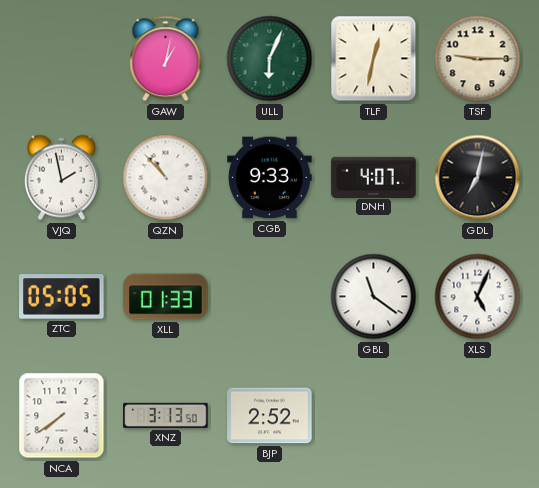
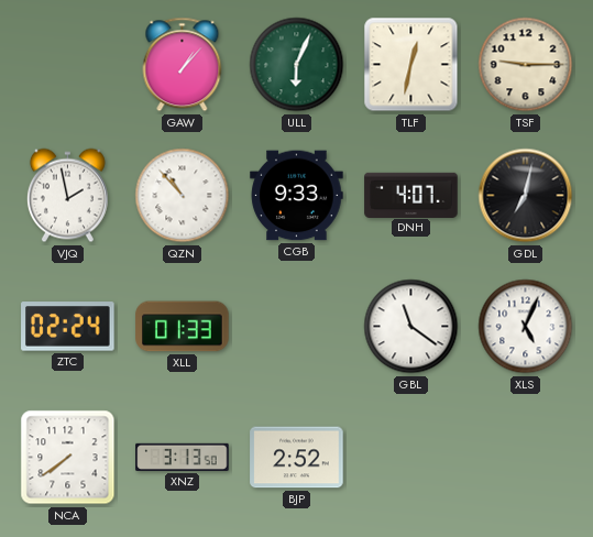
GAW: 1:02 -> 1:07 (183, 65)
ZTC: 05:05 -> 02:24 (68, 327)
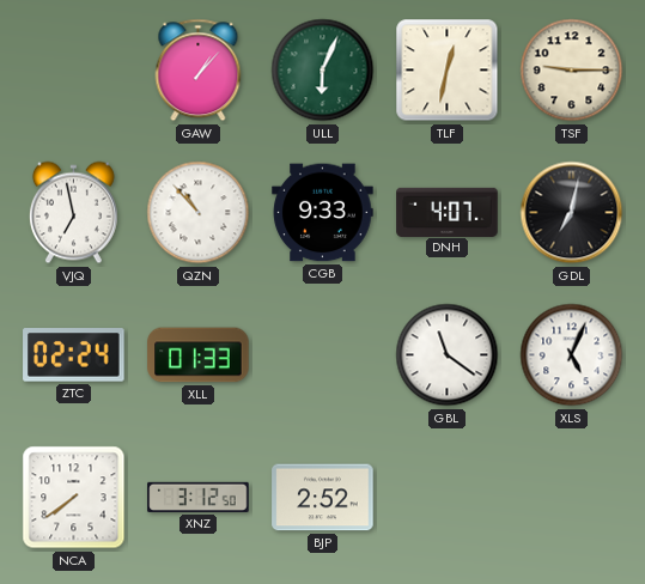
VJQ: 1:58 -> 6:58 (73, 213)
XNZ: 3:13 -> 3:12 (199, 497)
